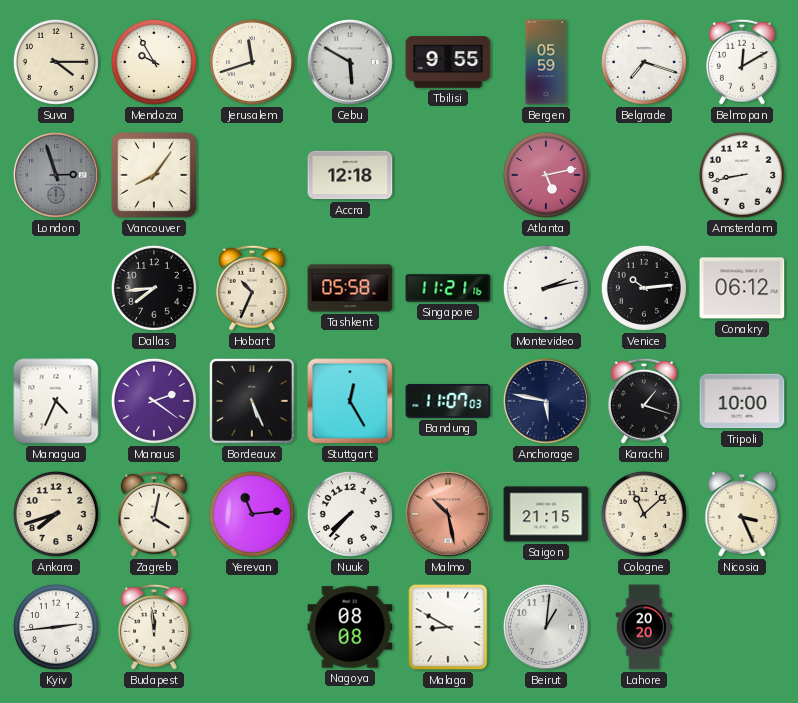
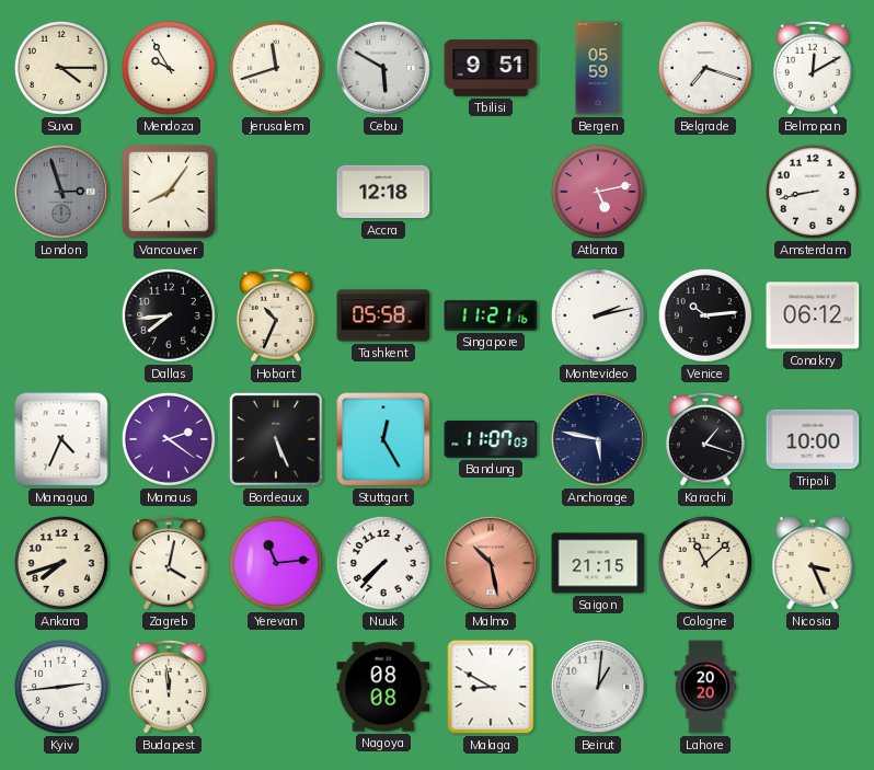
Tbilisi: 9:55 -> 9:51 (491, 68)
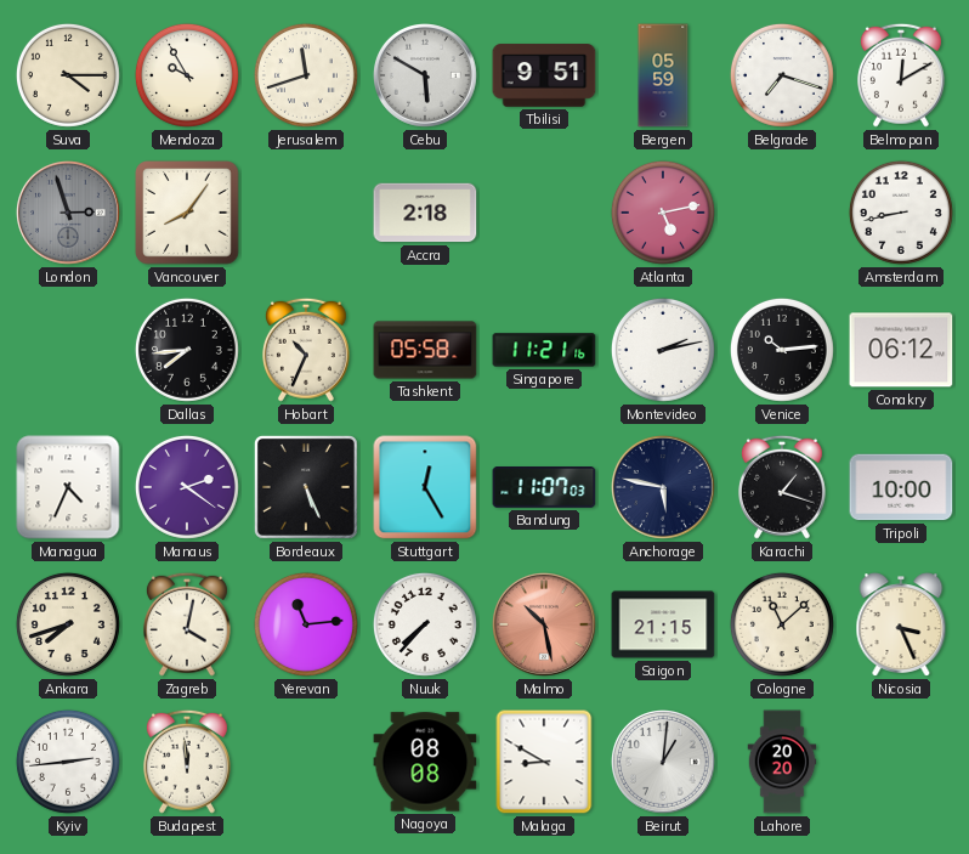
Accra: 12:18 -> 2:18 (425, 213)
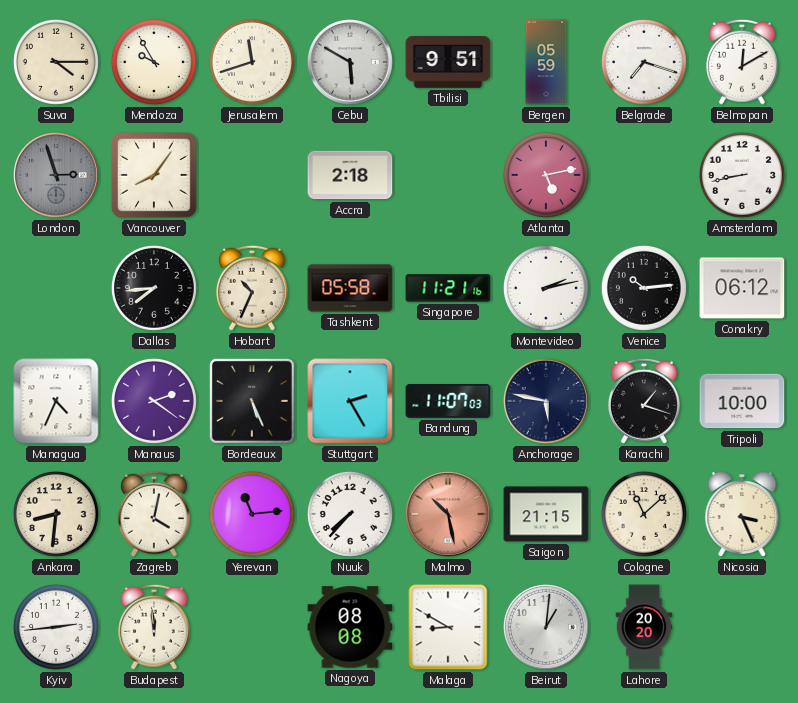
Stuttgart: 12:25 -> 2:25 (350, 401)
Ankara: 7:42 -> 8:31 (56, 514)
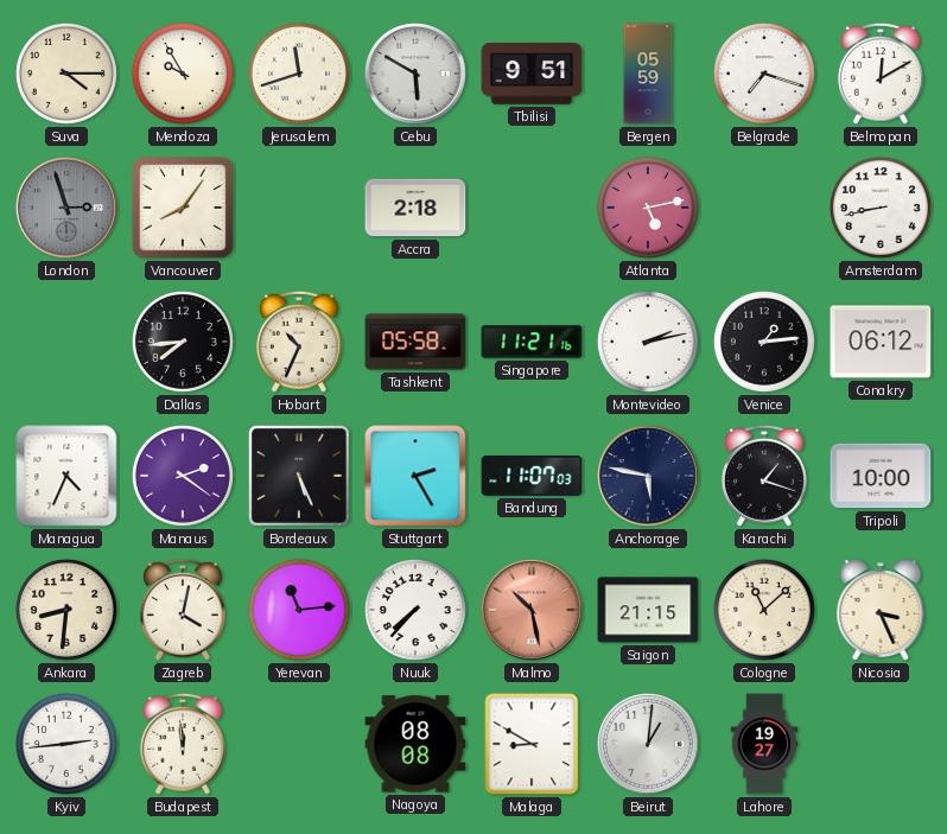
Venice: 10:14 -> 1:14 (764, 342)
Lahore: 20:20 -> 19:27 (764, 744)
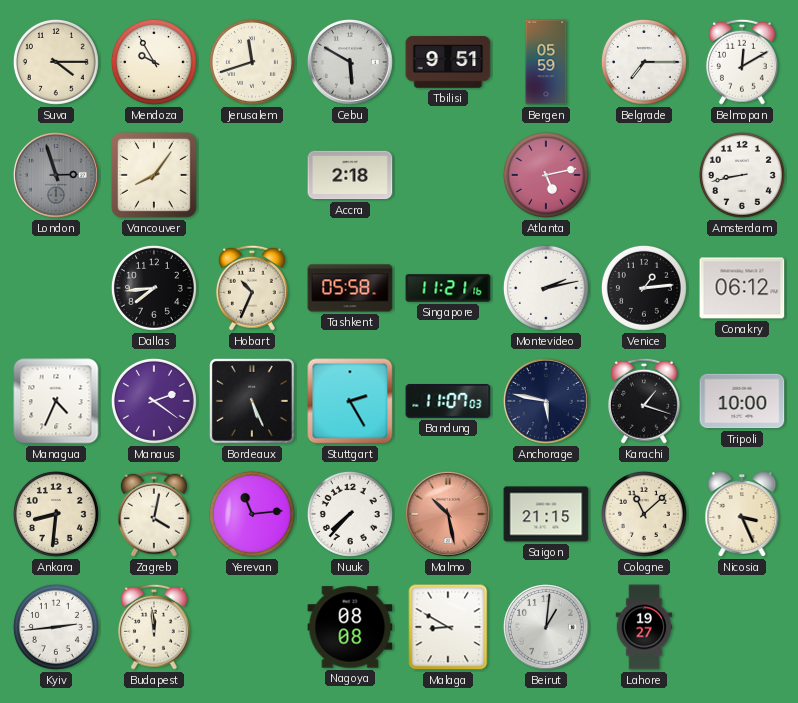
Belgrade: 7:18 -> 7:15 (644, 62)
